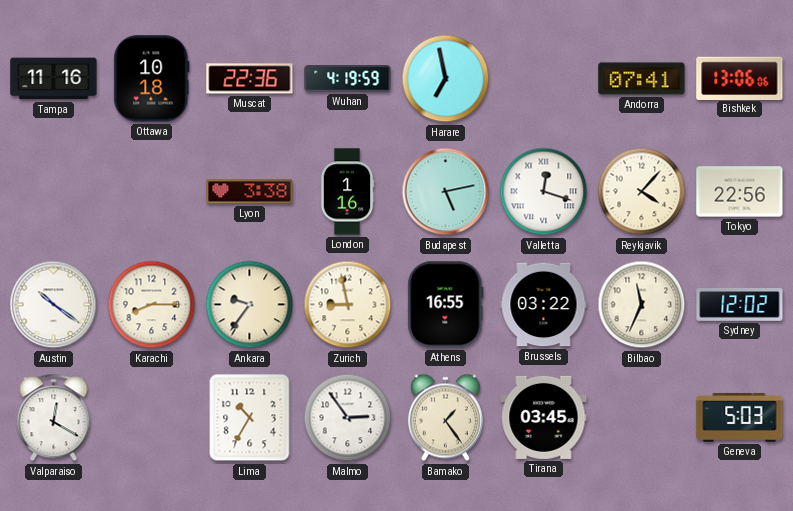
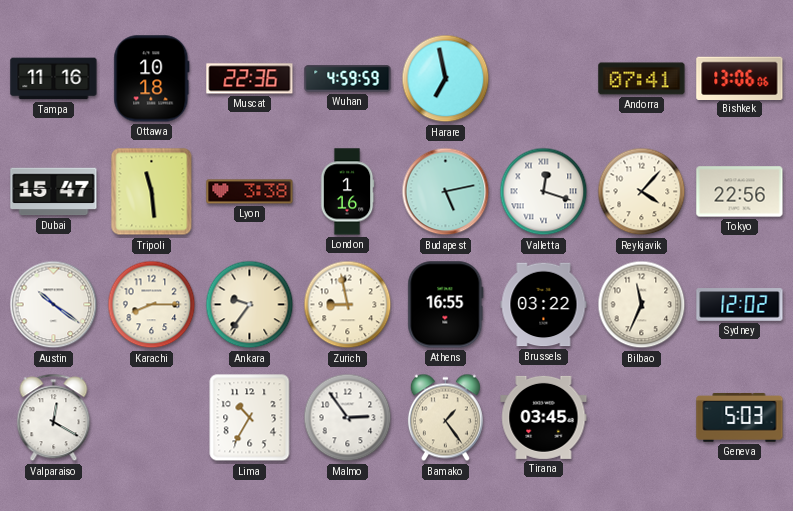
Wuhan: 4:19 -> 4:59 (348, 79)
Dubai: none -> 15:47 (54, 192)
Tripoli: none -> 11:29 (152, 192)
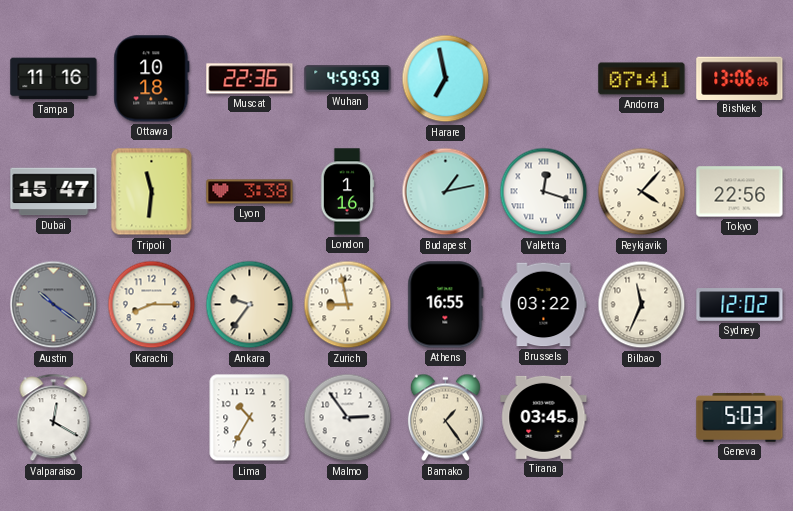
Tripoli: 11:29 -> 11:31 (152, 192)
Budapest: 5:13 -> 1:13 (446, 192)
Austin dial: white -> grey (54, 305)
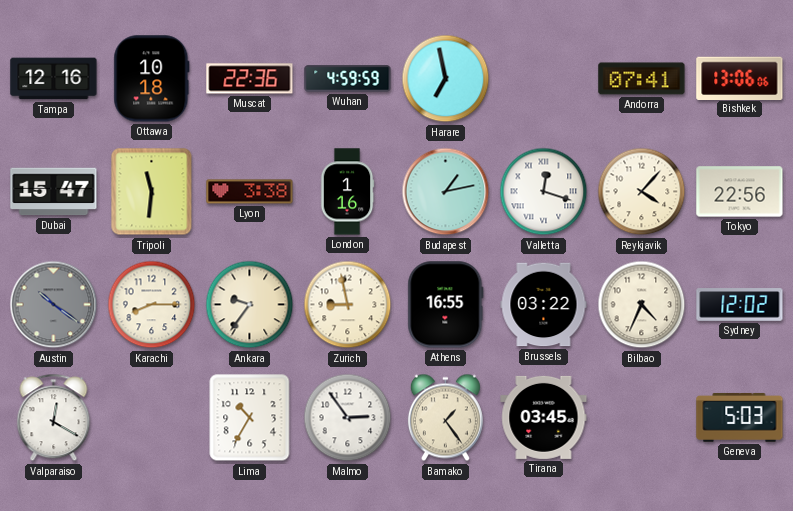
Tampa: 11:16 -> 12:16 (54, 79)
Bilbao: 11:34 -> 4:34 (642, 305)
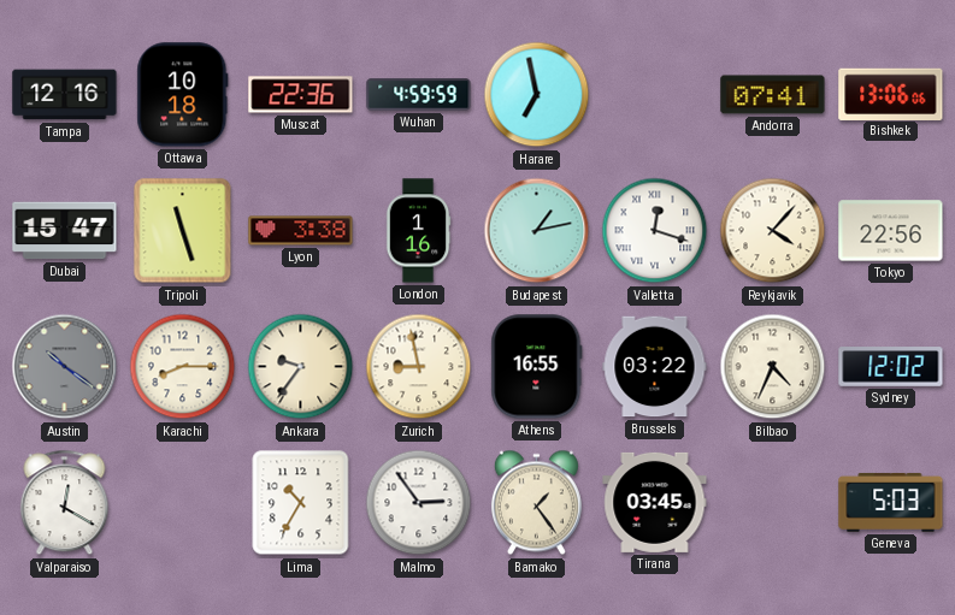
Tripoli: 11:31 -> 11:27 (183, 231)
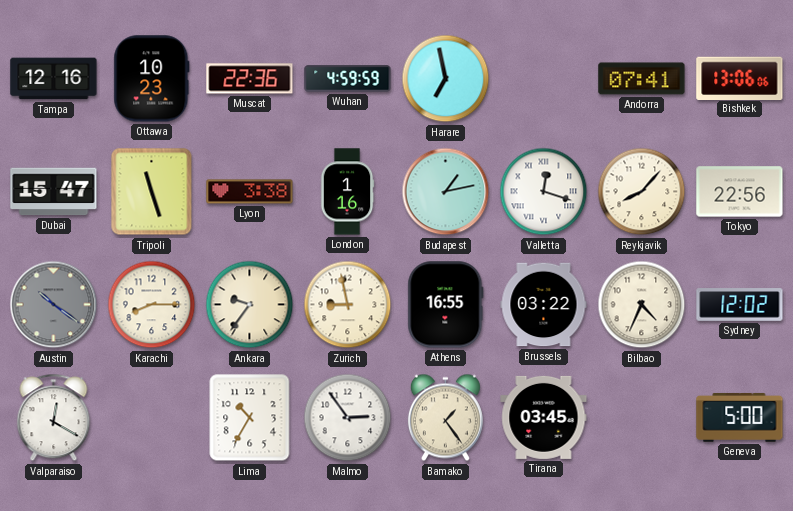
Ottawa: 10:18 -> 10:23 (152, 79)
Reykjavik: 4:07 -> 8:07 (642, 192)
Geneva: 5:03 -> 5:00 (740, 417)
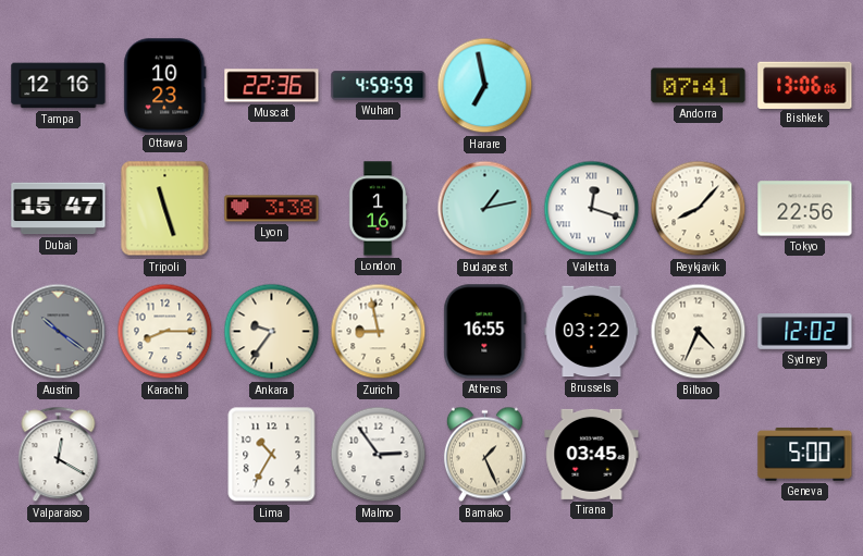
Bamako: 1:24 -> 1:26 (484, 455)
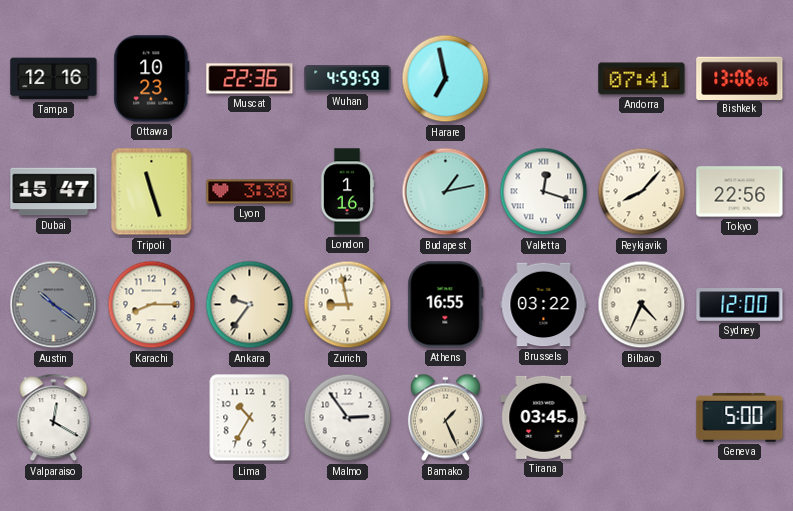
Sydney: 12:02 -> 12:00 (740, 305)
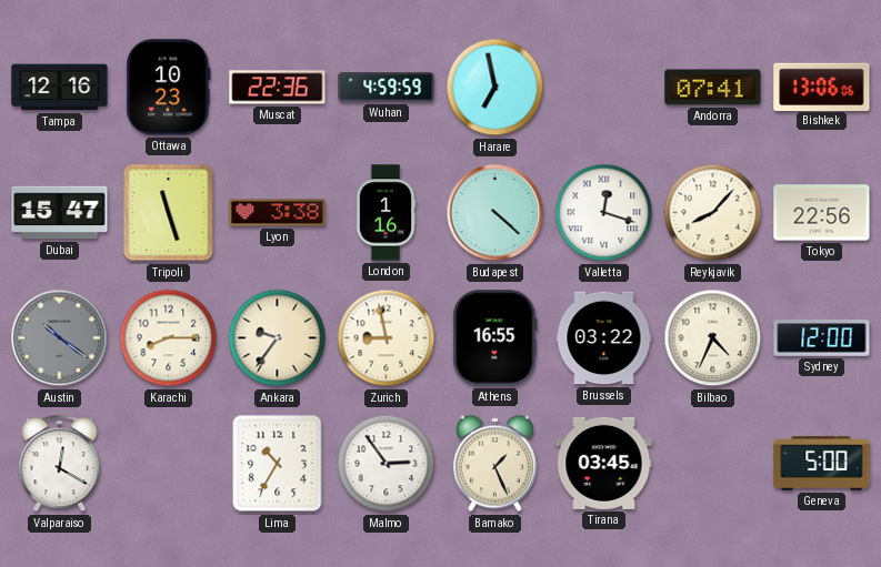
Budapest: 1:13 -> 4:22 (495, 213)
